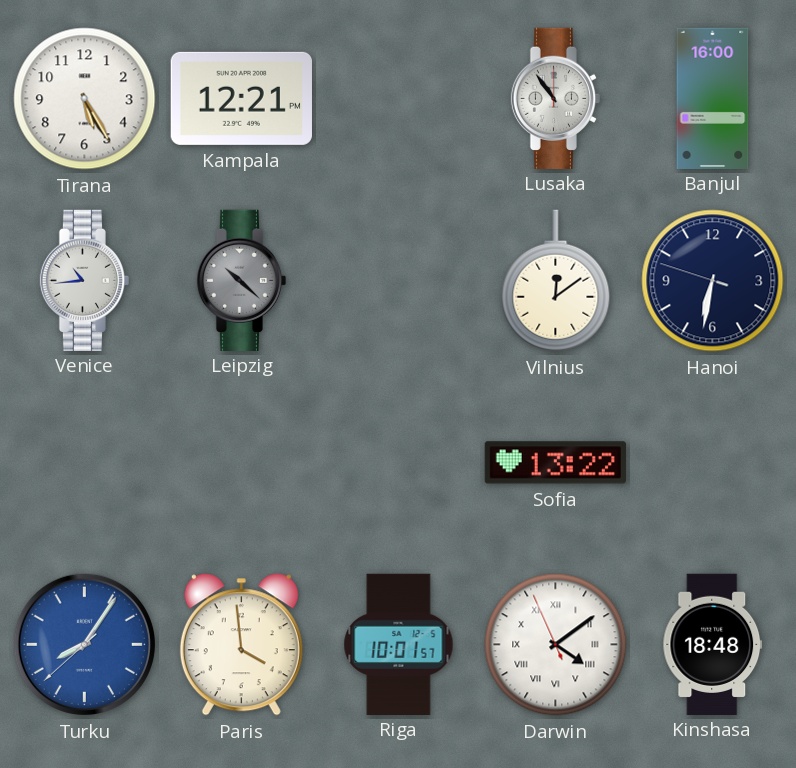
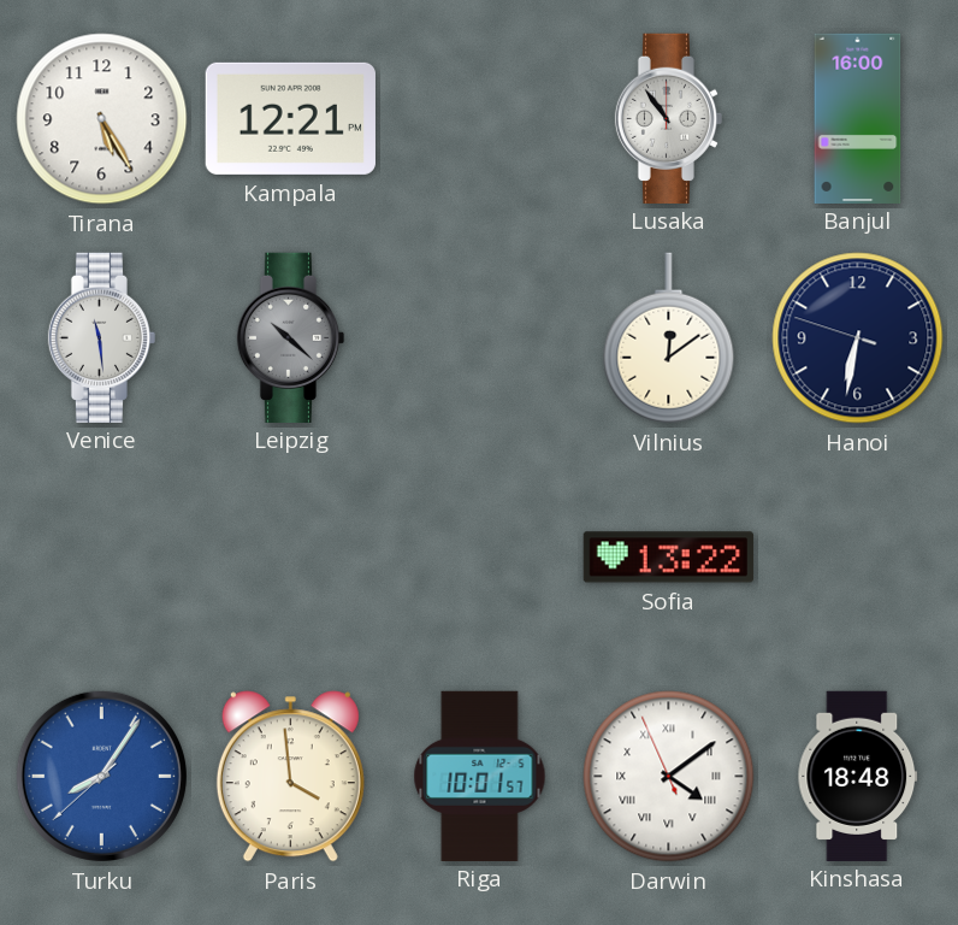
Venice: 10:44 -> 11:29 (102, 337)
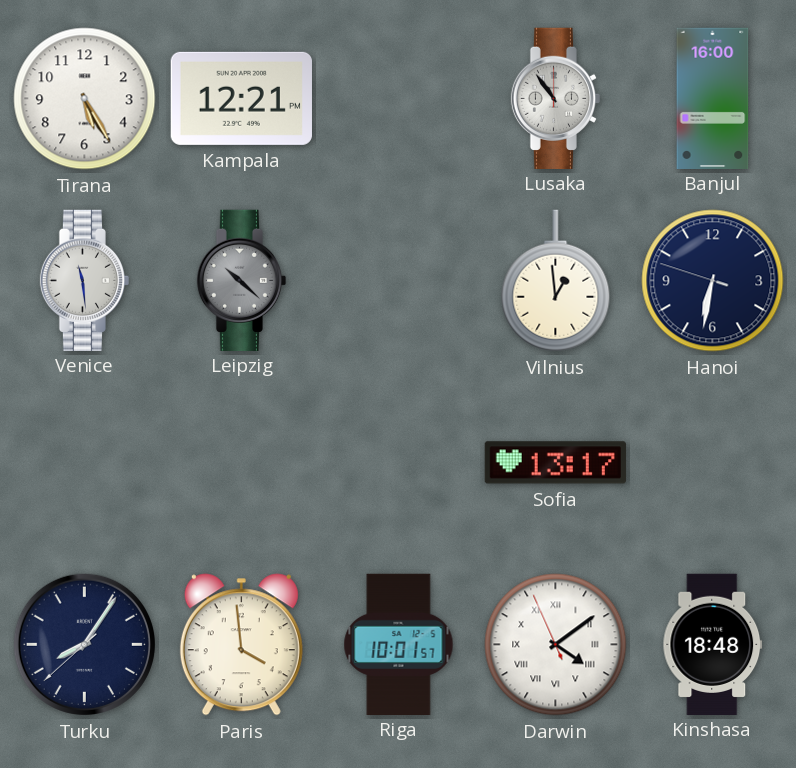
Vilnius: 12:09 -> 12:59 (556, 281)
Sofia: 13:22 -> 13:17 (555, 463)
Turku dial: blue -> navy (84, 644)
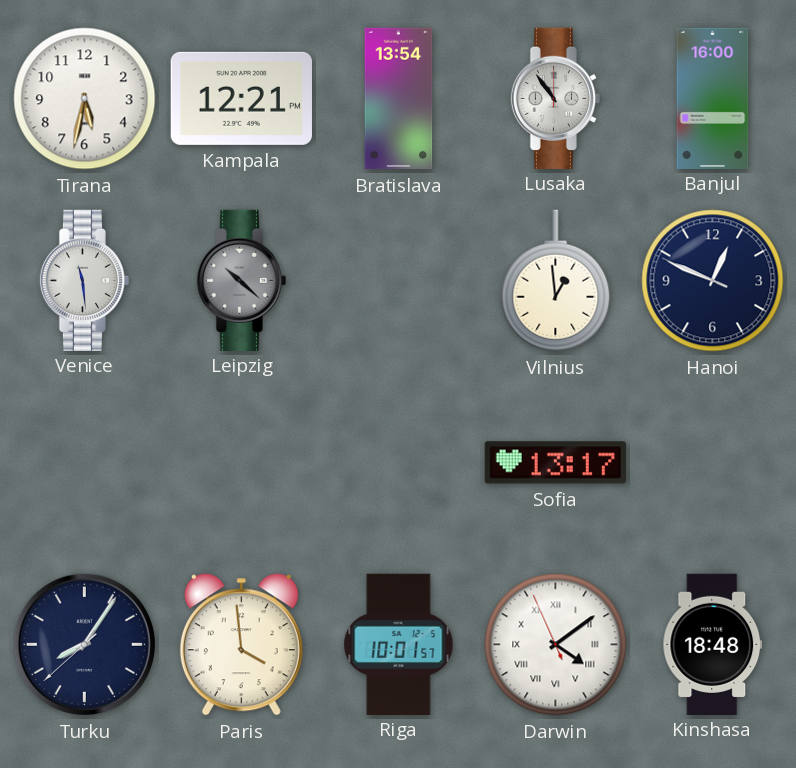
Tirana: 5:25 -> 5:32 (85, 99)
Bratislava: none -> 13:54 (399, 99)
Hanoi: 6:31 -> 12:48 (713, 281)
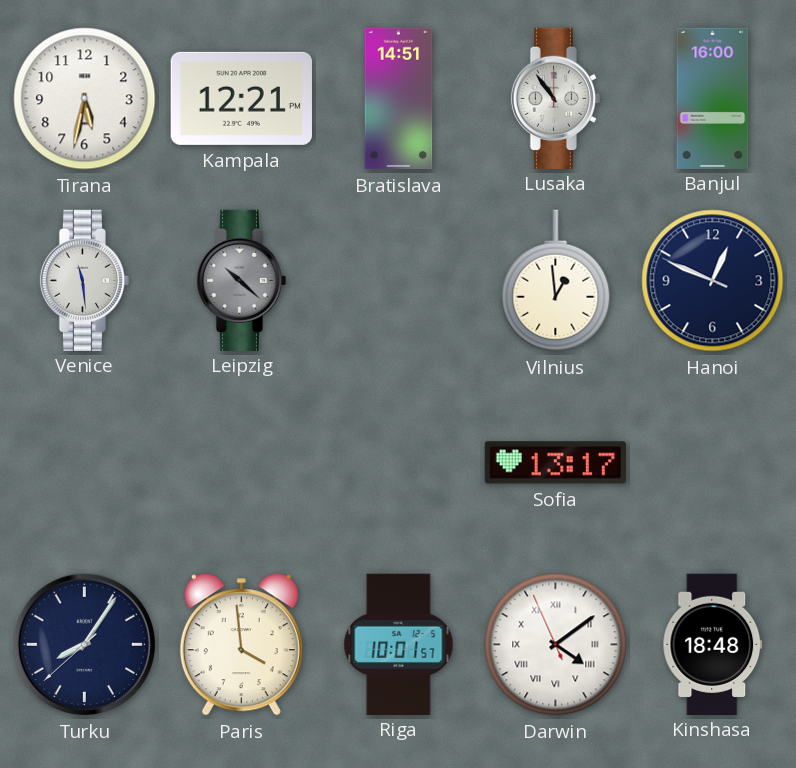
Bratislava: 13:54 -> 14:51 (399, 99)
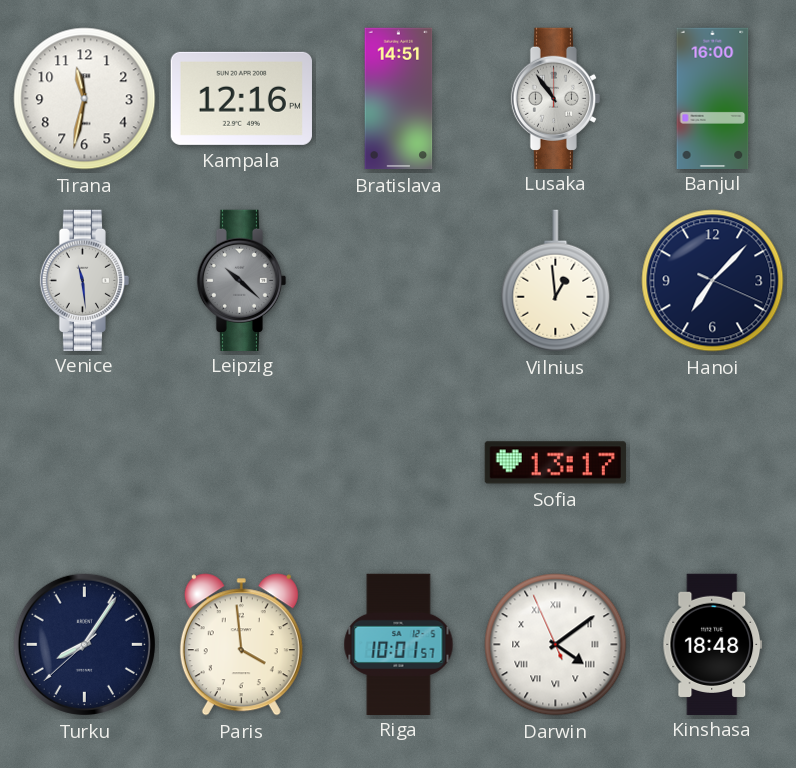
Tirana: 5:32 -> 11:32 (85, 99)
Kampala: 12:21 -> 12:16 (241, 98)
Hanoi: 12:48 -> 7:07 (713, 281)
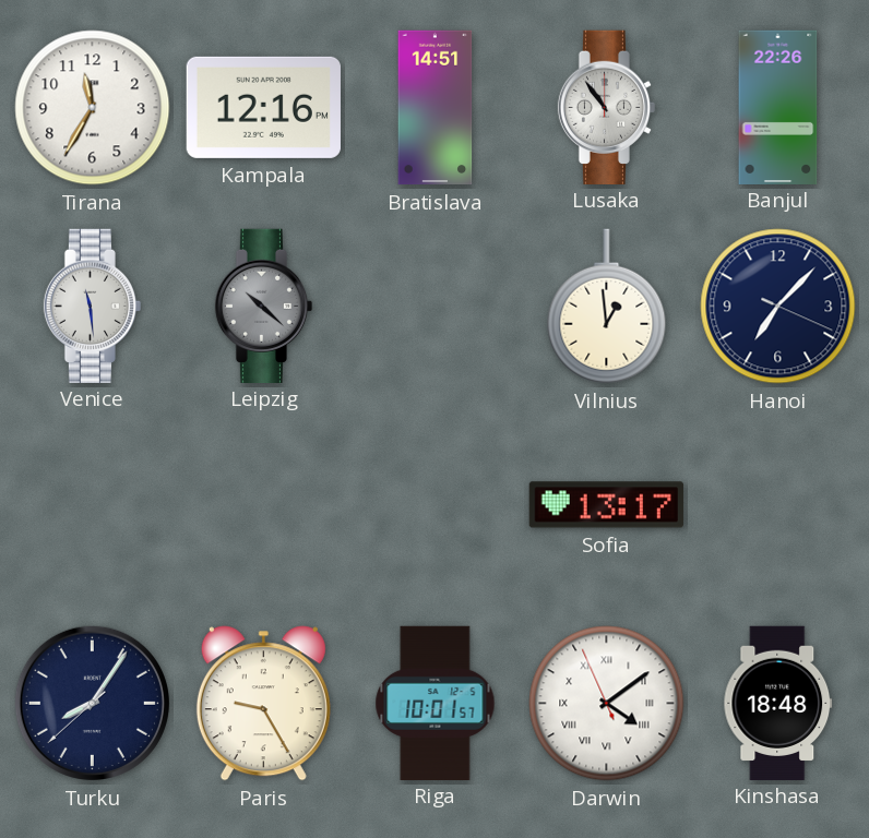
Tirana: 11:32 -> 11:35 (93, 108)
Banjul: 16:00 -> 22:26 (778, 107)
Paris: 3:59 -> 9:25 (263, 704)
